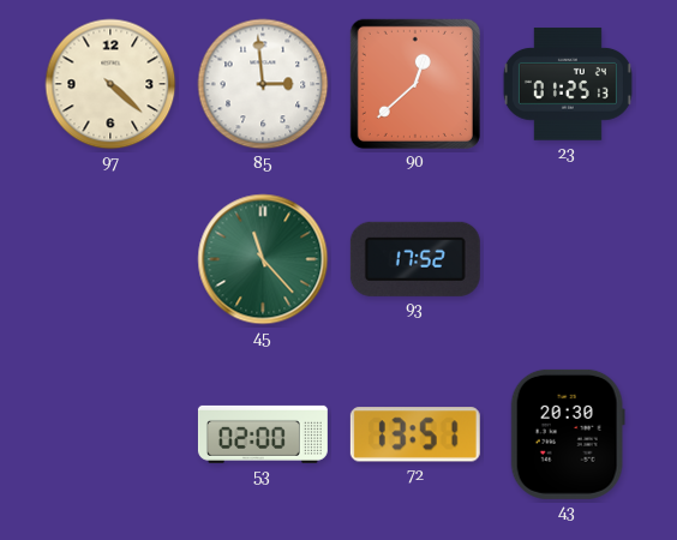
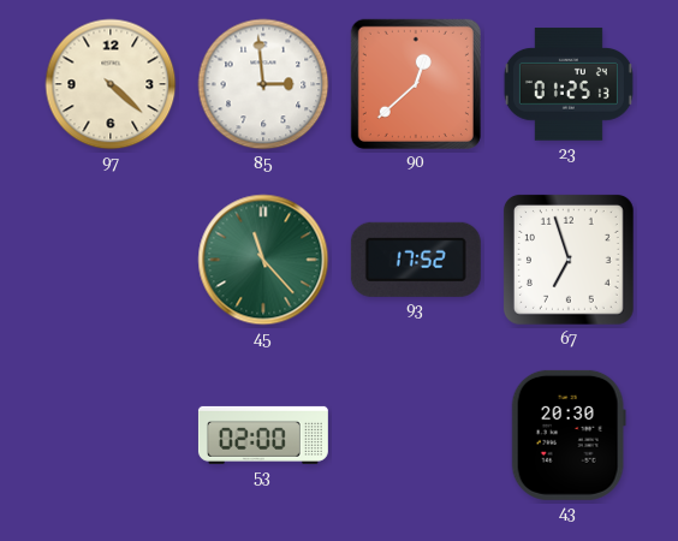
67: none -> 6:57 (570, 261)
72: 13:51 -> none (415, 434)
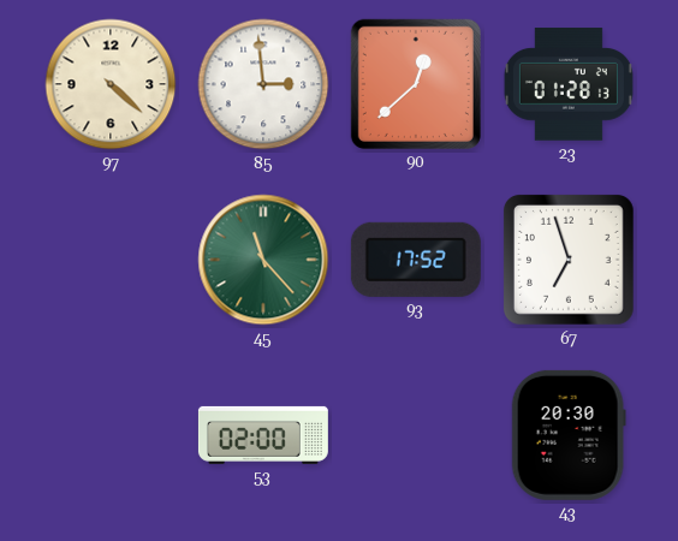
23: 01:25 -> 01:28 (569, 84)
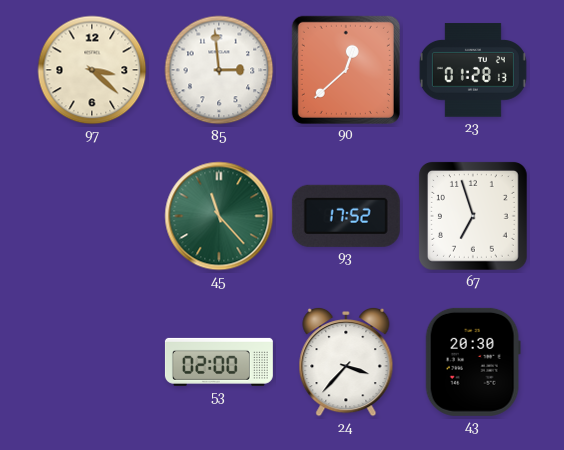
97: 4:22 -> 3:22 (92, 70)
24: none -> 3:37 (346, 362)
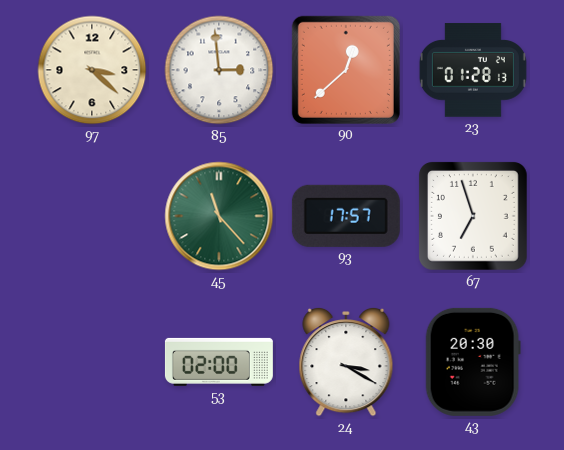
93: 17:52 -> 17:57 (346, 216)
24: 3:37 -> 3:20 (346, 362)
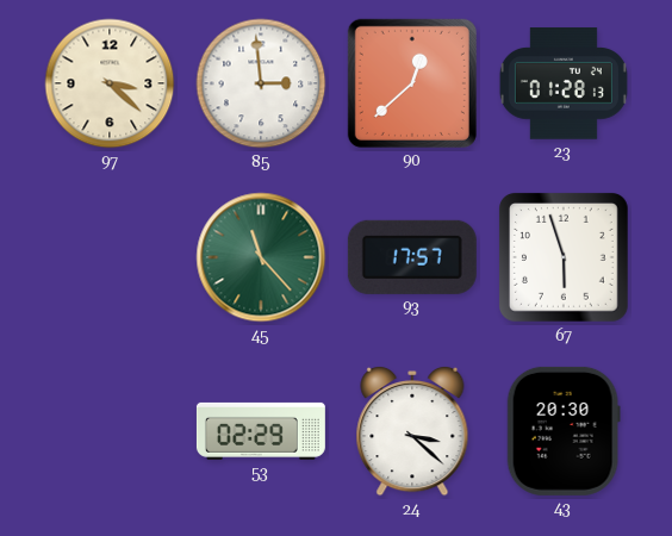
67: 6:57 -> 5:57 (565, 258)
53: 02:00 -> 02:29 (261, 431)
24: 3:20 -> 3:22 (412, 431)
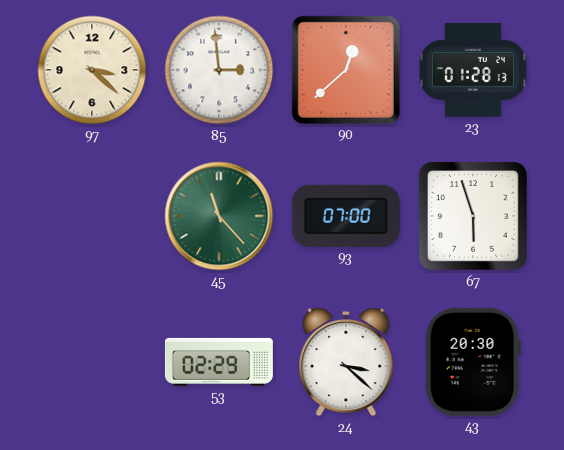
93: 17:57 -> 07:00 (346, 216)
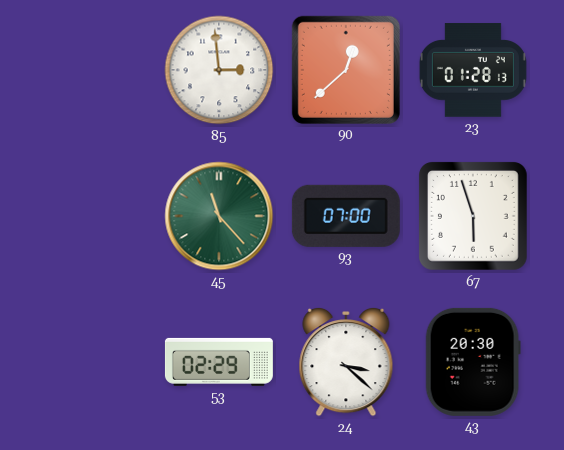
97: 3:22 -> none (92, 70)
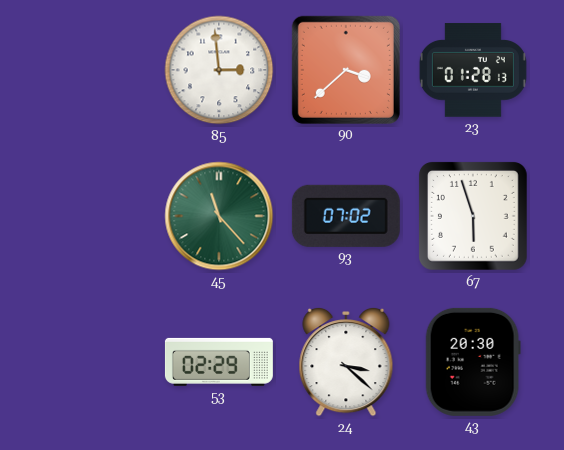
90: 12:38 -> 3:38 (346, 70)
93: 07:00 -> 07:02 (346, 216)
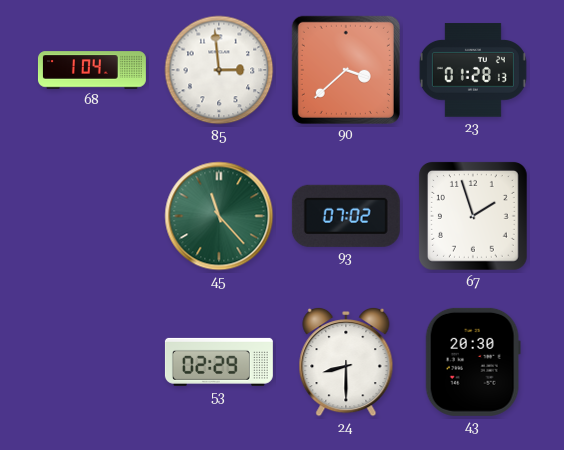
68: none -> 1:04 (92, 70)
67: 5:57 -> 1:57 (474, 217)
24: 3:22 -> 8:30 (346, 362)
